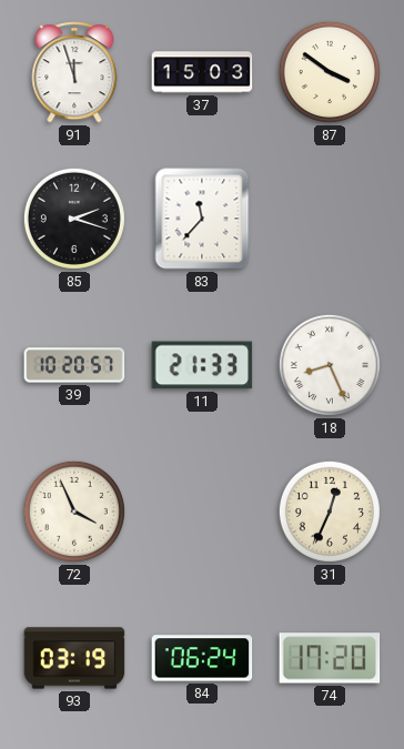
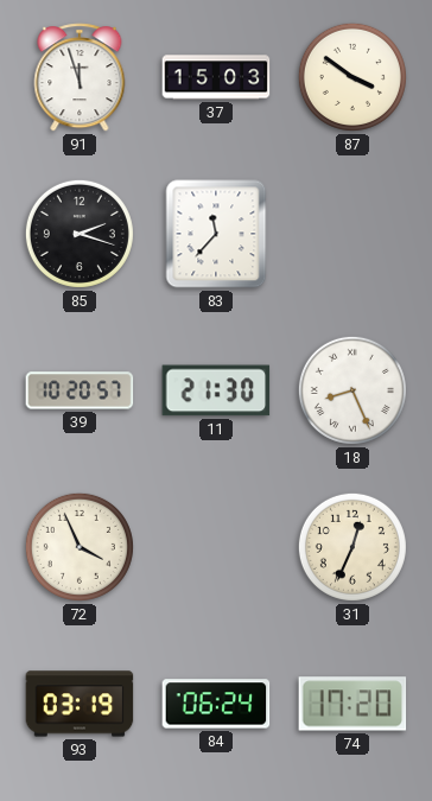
11: 21:33 -> 21:30 (216, 390)
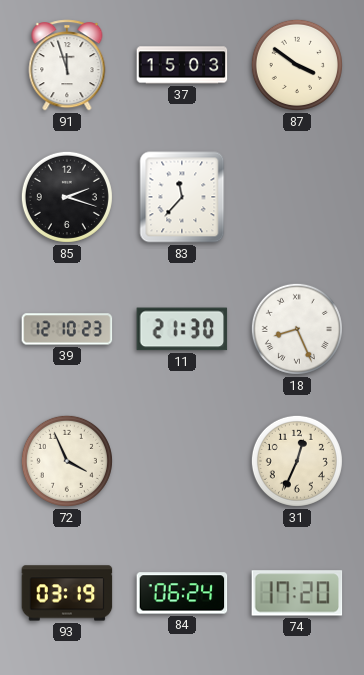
39: 10:20 -> 12:10 (67, 329)
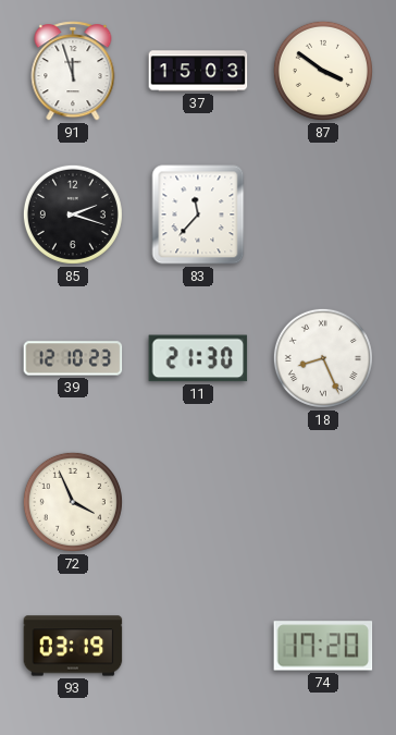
31: 12:34 -> none (297, 461)
84: 06:24 -> none (182, 593)
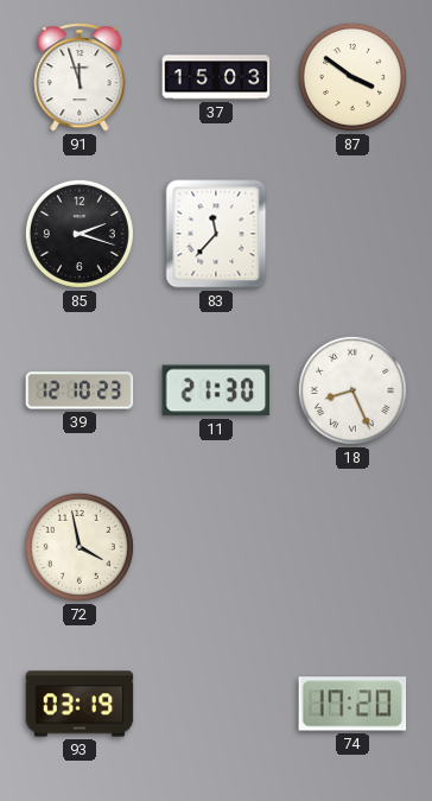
72: 3:56 -> 3:58 (80, 547)
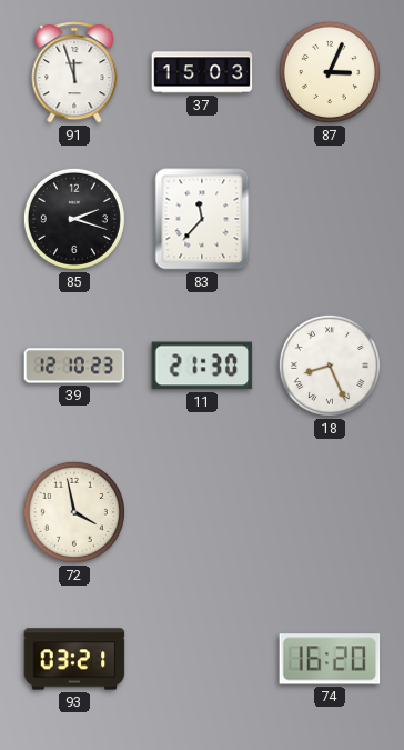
87: 3:51 -> 3:04 (330, 72)
93: 03:19 -> 03:21 (74, 659)
74: 17:20 -> 16:20 (330, 659)
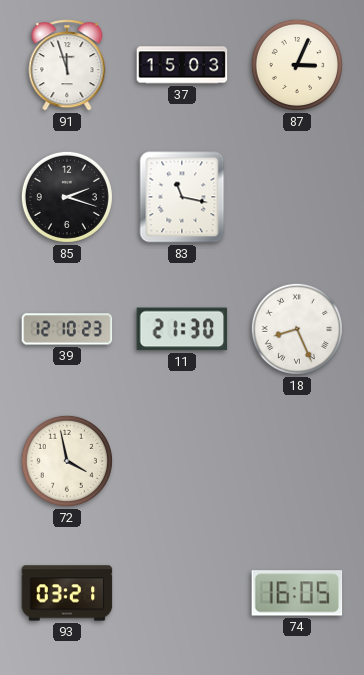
83: 11:37 -> 11:17 (182, 197)
74: 16:20 -> 16:05 (297, 593)
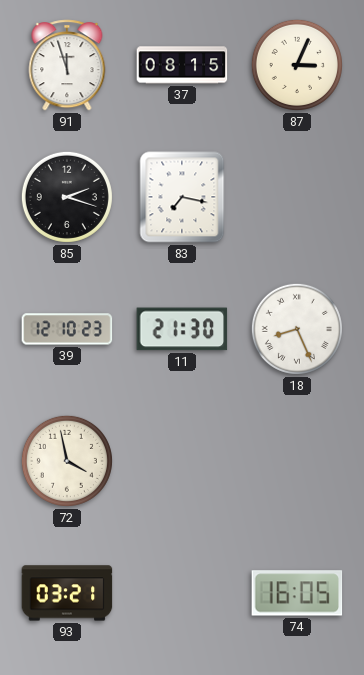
37: 15:03 -> 08:15 (182, 65)
83: 11:17 -> 7:17 (182, 197)
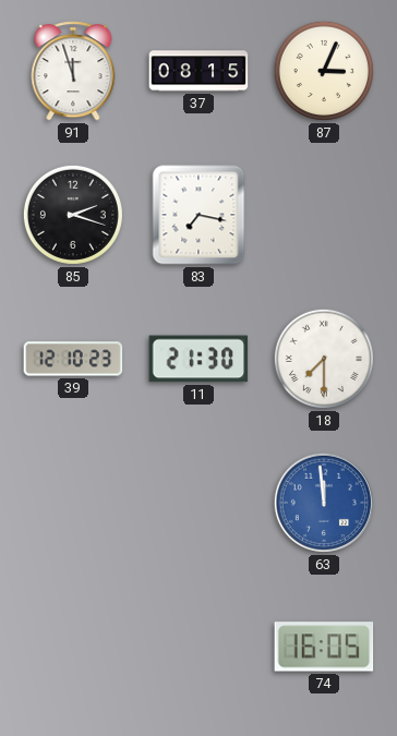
18: 8:26 -> 7:30 (324, 359)
72: 3:58 -> none (67, 461)
63: none -> 11:59 (324, 503)
93: 03:21 -> none (67, 593)
